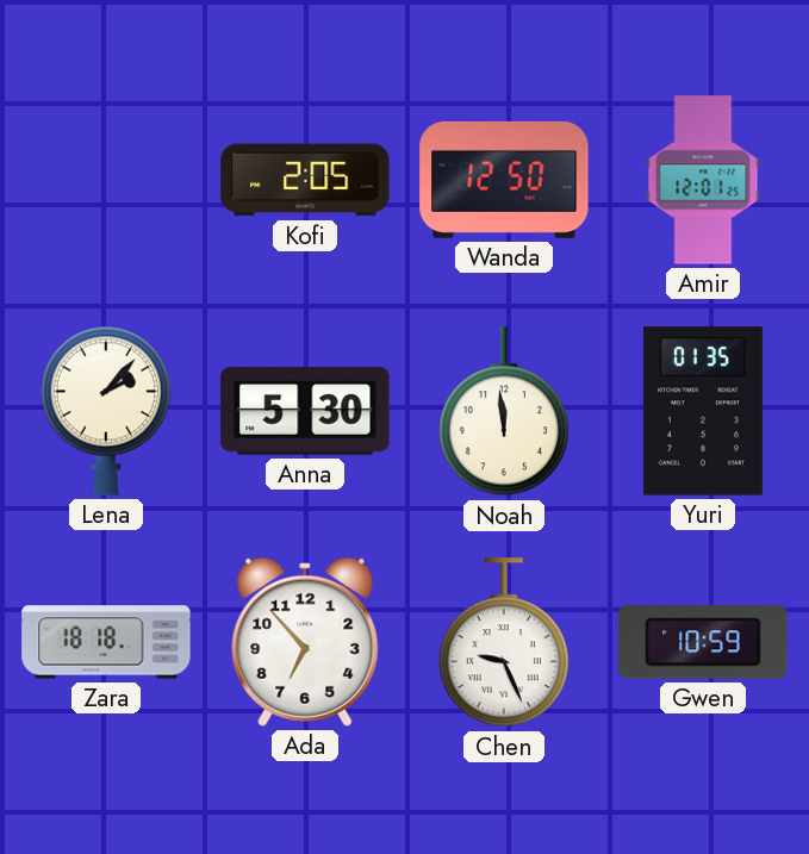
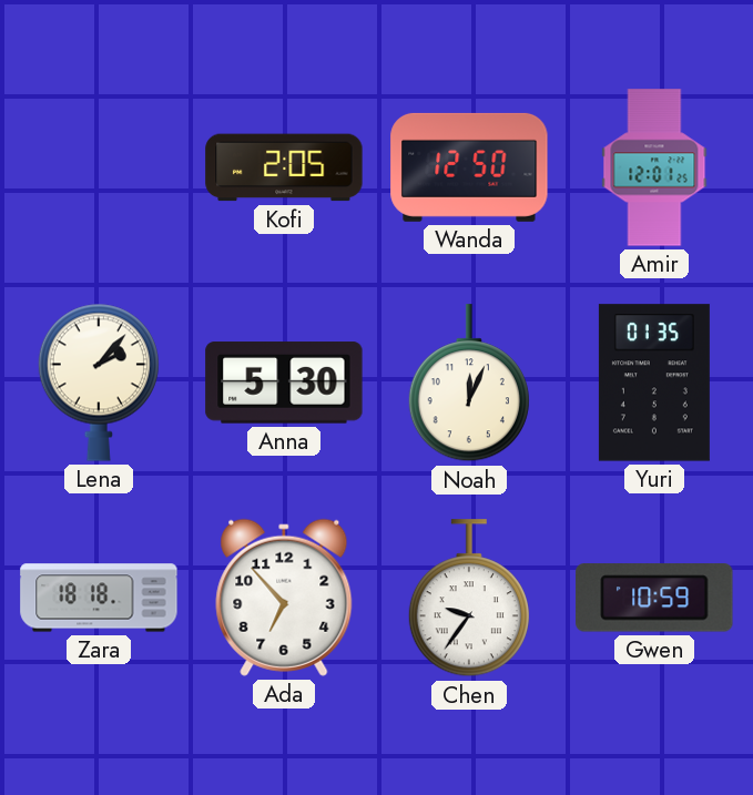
Noah: 11:59 -> 12:04 (469, 384)
Chen: 9:26 -> 9:36 (469, 599)
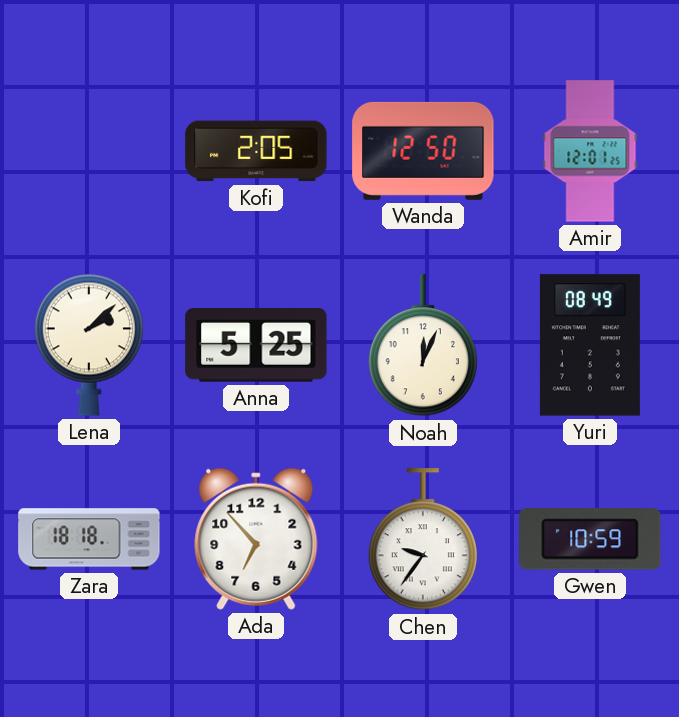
Lena: 2:07 -> 2:08 (89, 345)
Anna: 5:30 -> 5:25 (256, 345)
Yuri: 01:35 -> 08:49 (590, 345)
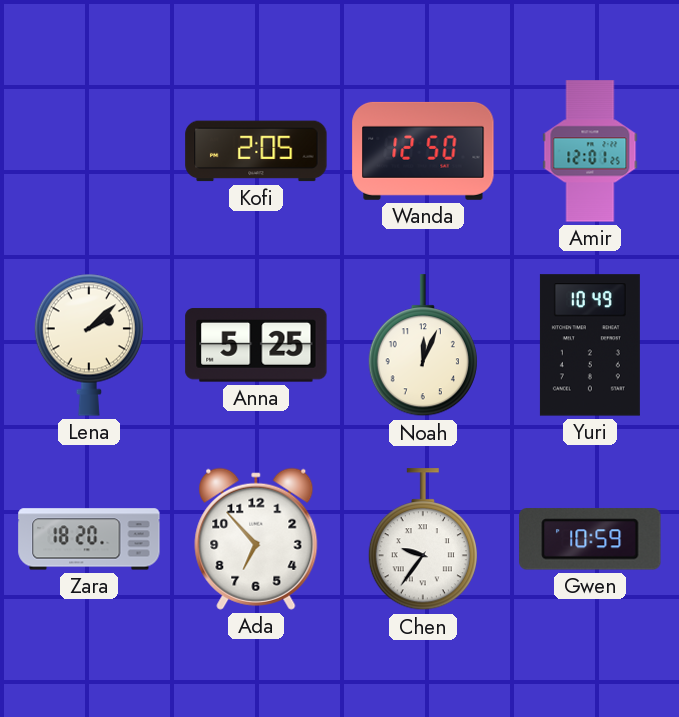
Yuri: 08:49 -> 10:49 (590, 345)
Zara: 18:18 -> 18:20 (89, 539)
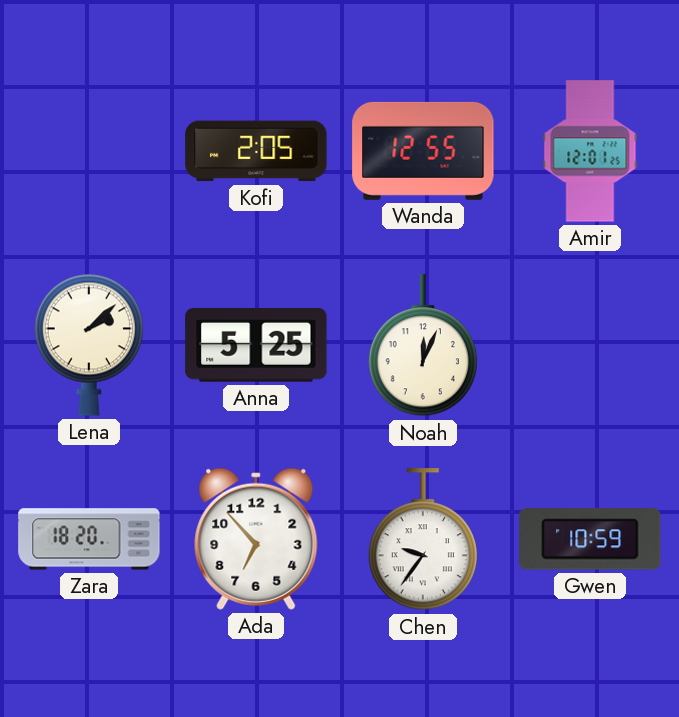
Wanda: 12:50 -> 12:55 (423, 151)
Yuri: 10:49 -> none (590, 345)
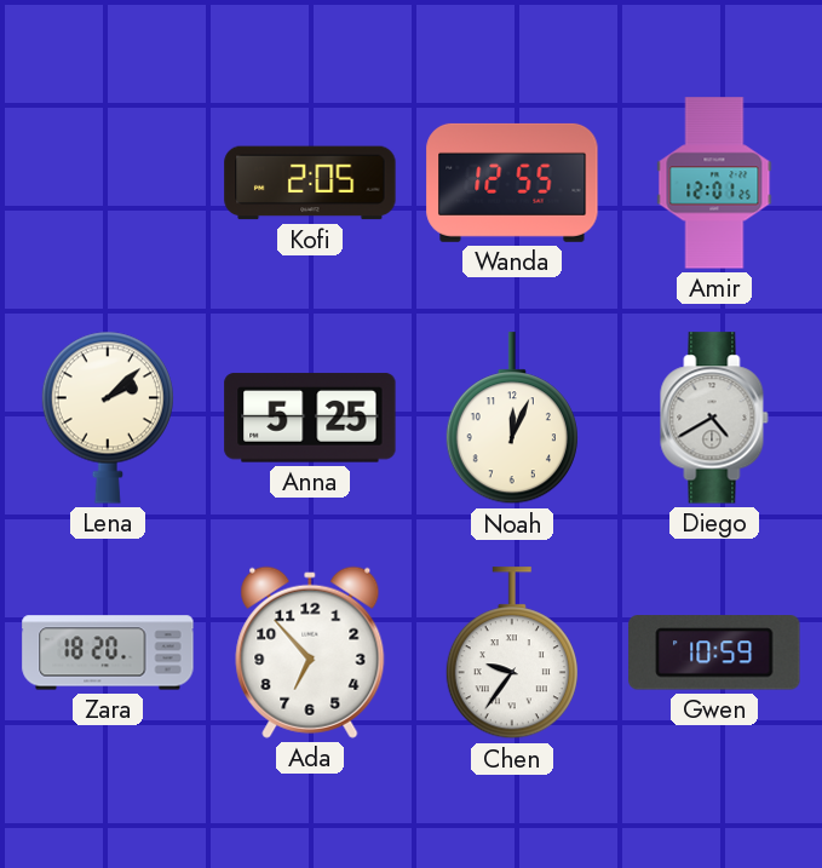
Diego: none -> 4:40 (714, 418)
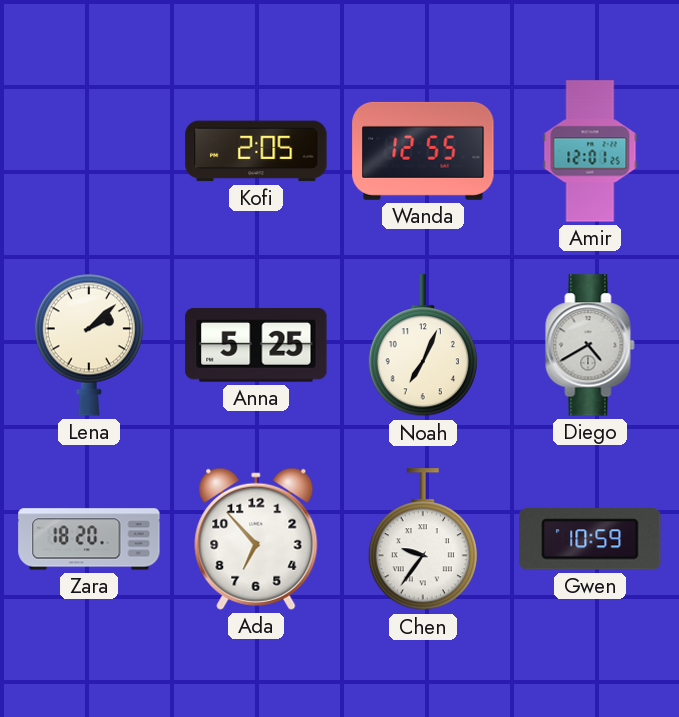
Noah: 12:04 -> 7:04 (423, 346)
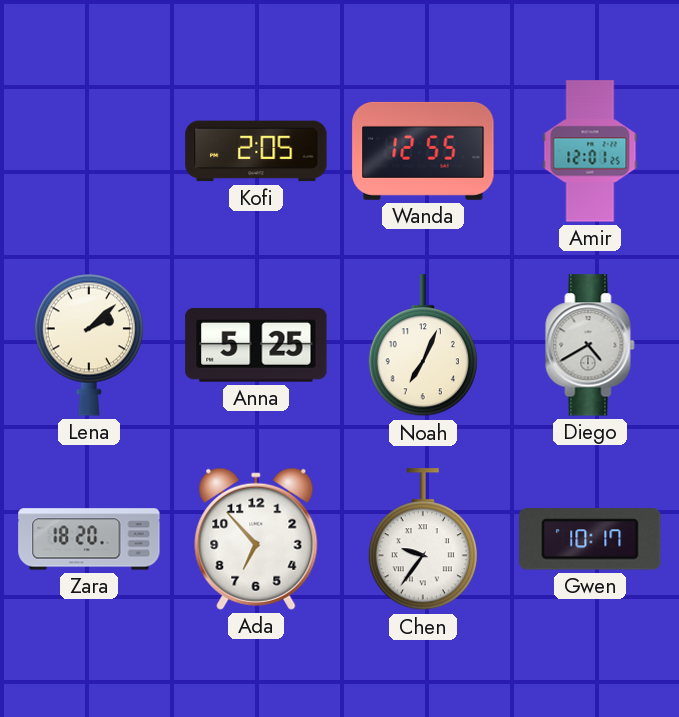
Gwen: 10:59 -> 10:17 (590, 539)
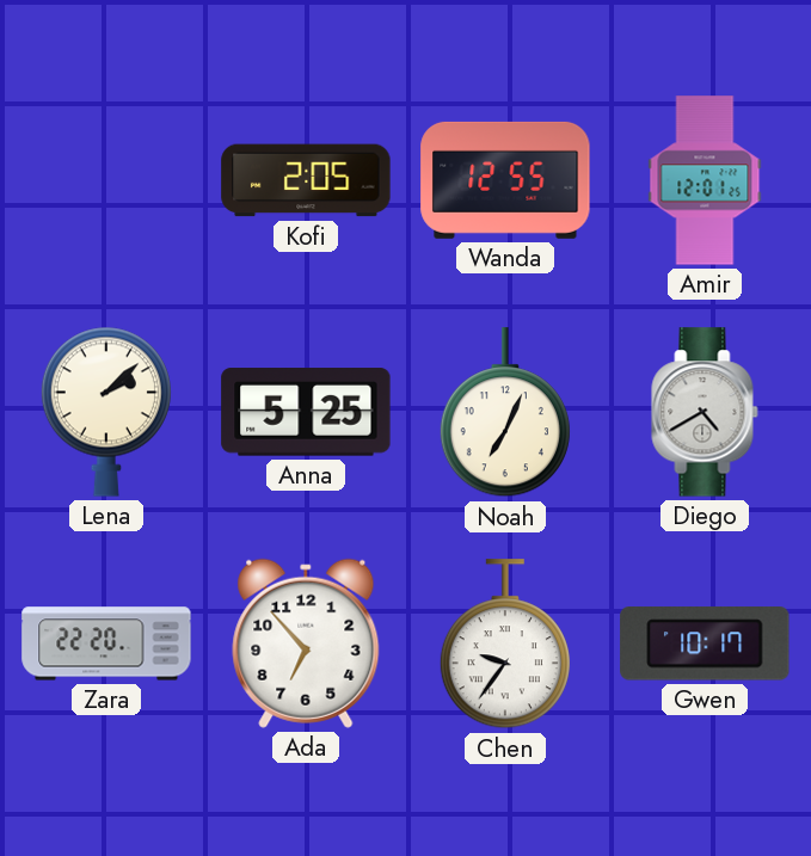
Zara: 18:20 -> 22:20 (106, 643)
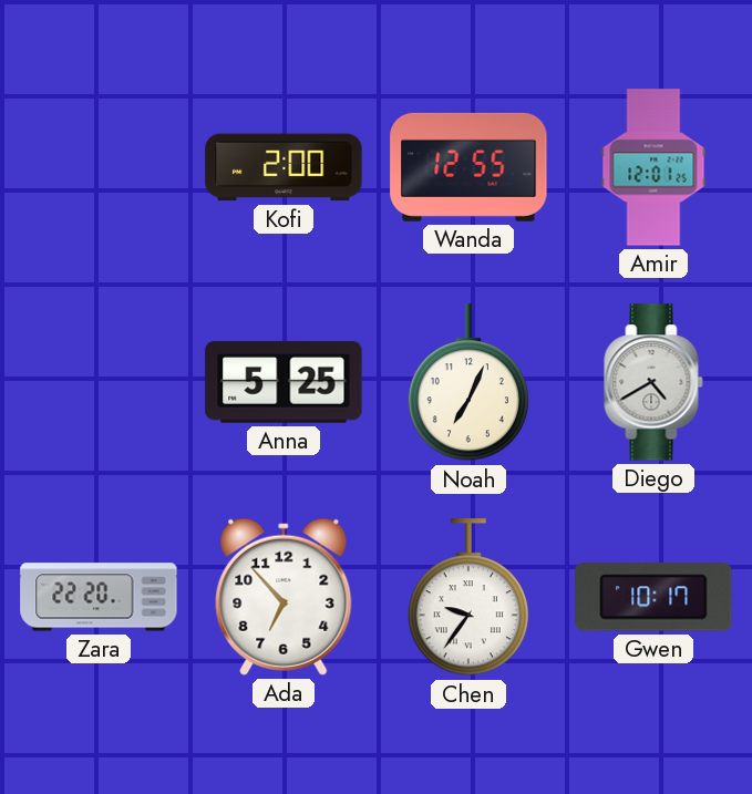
Kofi: 2:05 -> 2:00 (284, 167)
Lena: 2:08 -> none (106, 412)
